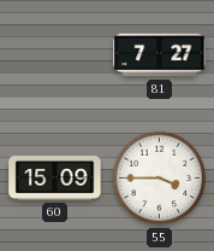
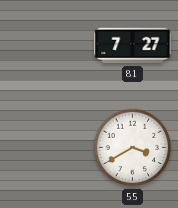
60: 15:09 -> none (55, 179)
55: 3:45 -> 3:40 (133, 148)
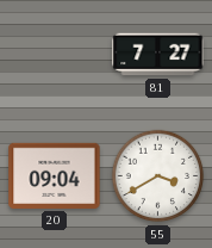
20: none -> 09:04 (55, 175)
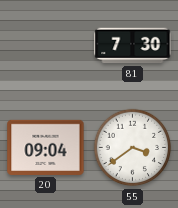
81: 7:27 -> 7:30 (133, 46)
55: 3:40 -> 3:39 (133, 148)
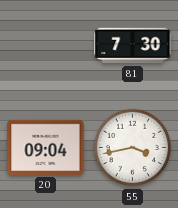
55: 3:39 -> 3:43 (133, 148)
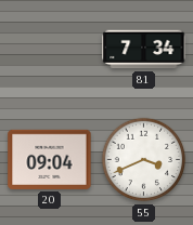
81: 7:30 -> 7:34 (144, 50)
55: 3:43 -> 3:41 (144, 160)
